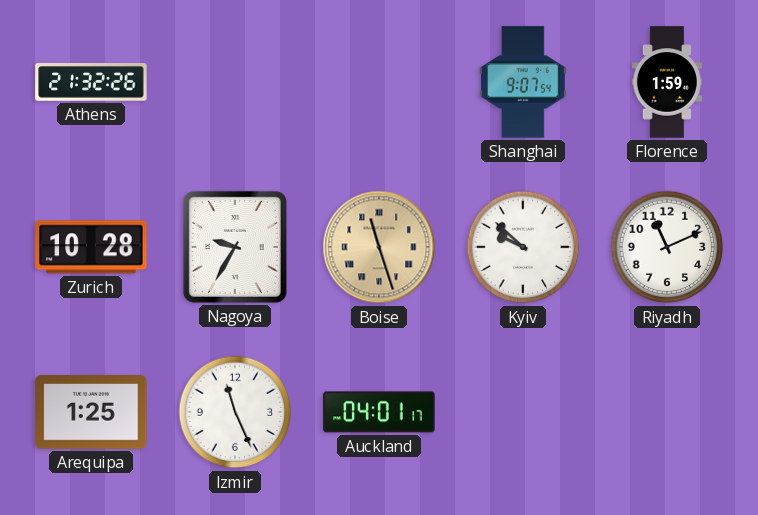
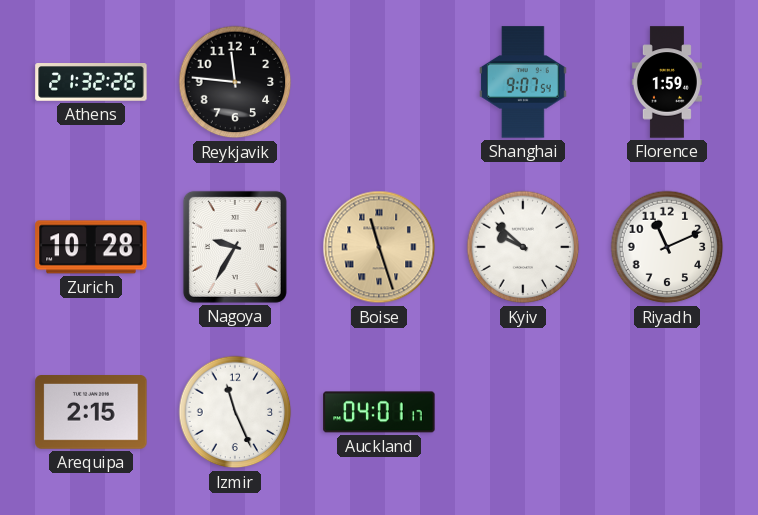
Reykjavik: none -> 11:46 (235, 82)
Arequipa: 1:25 -> 2:15 (91, 413)
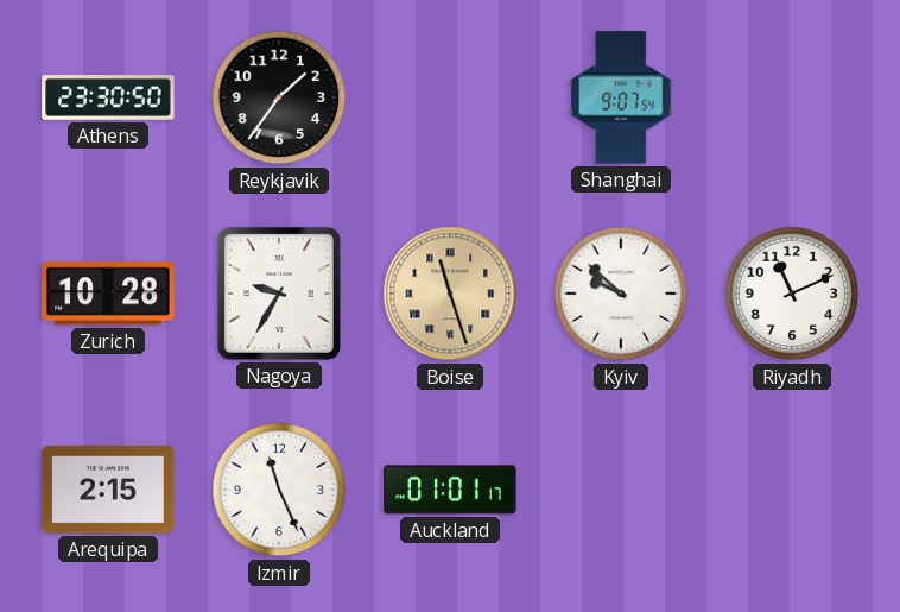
Athens: 21:32 -> 23:30 (108, 99)
Reykjavik: 11:46 -> 1:36 (279, 97)
Florence: 1:59 -> none (667, 82)
Auckland: 04:01 -> 01:01 (450, 490)
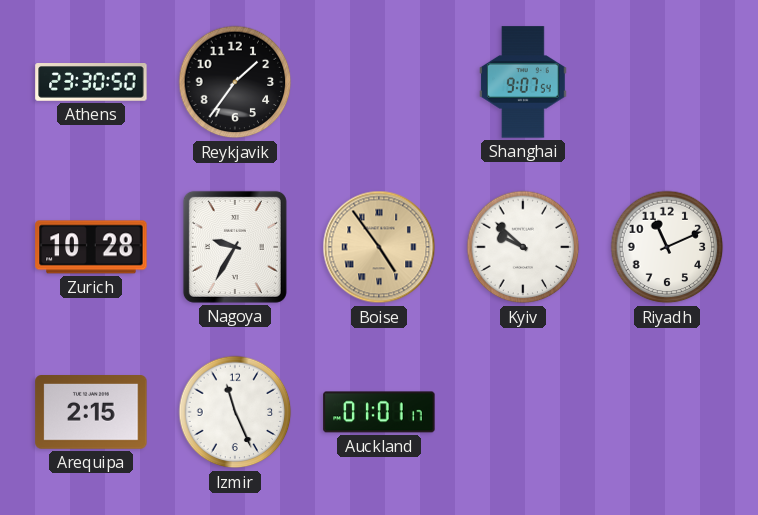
Boise: 11:27 -> 4:54 (379, 247)
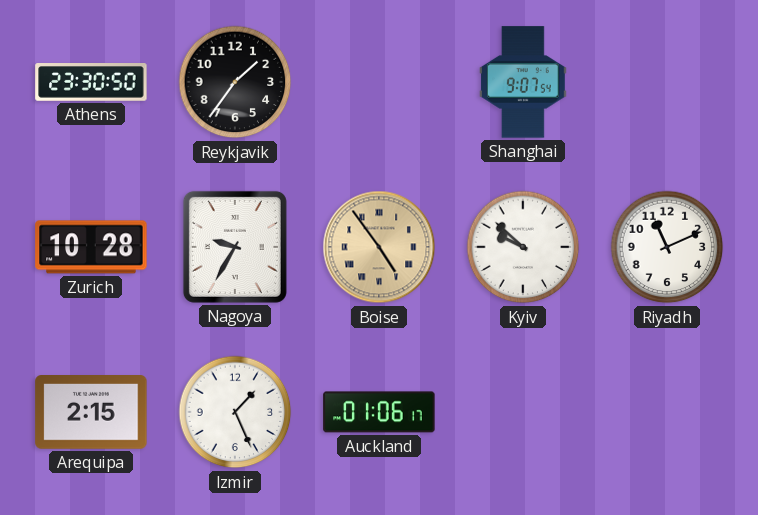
Izmir: 11:26 -> 1:26 (235, 412)
Auckland: 01:01 -> 01:06 (379, 412)
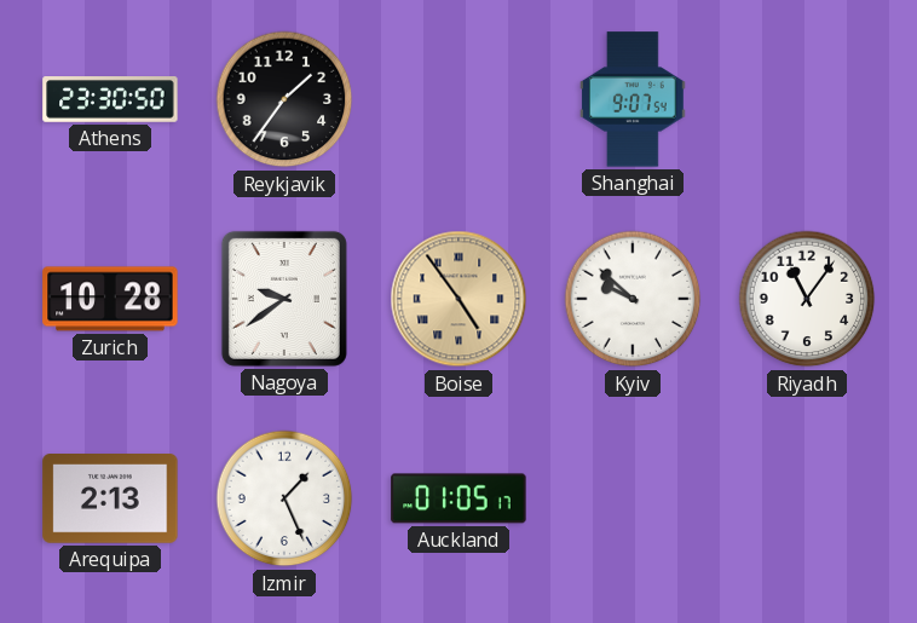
Nagoya: 9:35 -> 9:39 (284, 299)
Riyadh: 11:11 -> 11:06 (807, 299)
Arequipa: 2:15 -> 2:13 (110, 500)
Auckland: 01:06 -> 01:05 (458, 498)
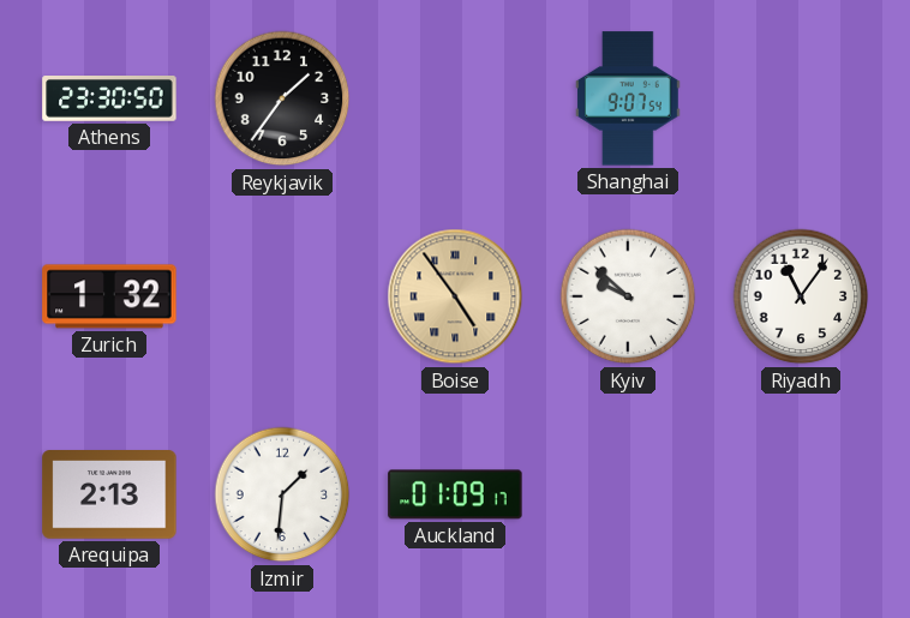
Zurich: 10:28 -> 1:32 (109, 296)
Nagoya: 9:39 -> none (284, 299)
Izmir: 1:26 -> 1:31 (282, 494)
Auckland: 01:05 -> 01:09 (455, 494)
